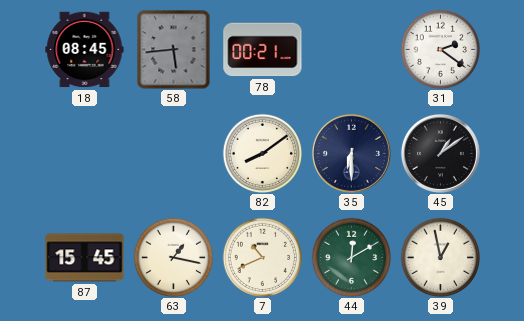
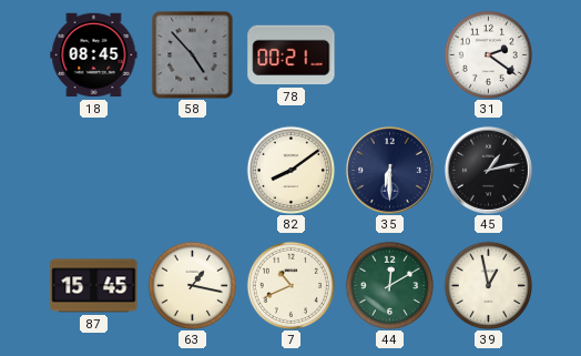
58: 5:44 -> 4:53 (193, 55)
45: 1:09 -> 1:13 (488, 170)
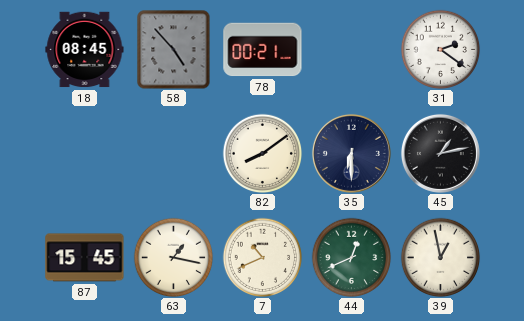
44: 12:10 -> 12:41 (351, 257)
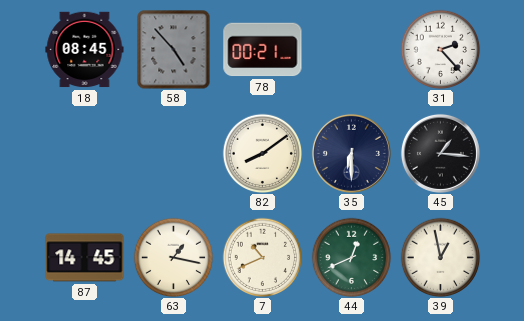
31: 2:21 -> 2:23 (440, 49)
45: 1:13 -> 1:16 (440, 153)
87: 15:45 -> 14:45 (85, 258)
